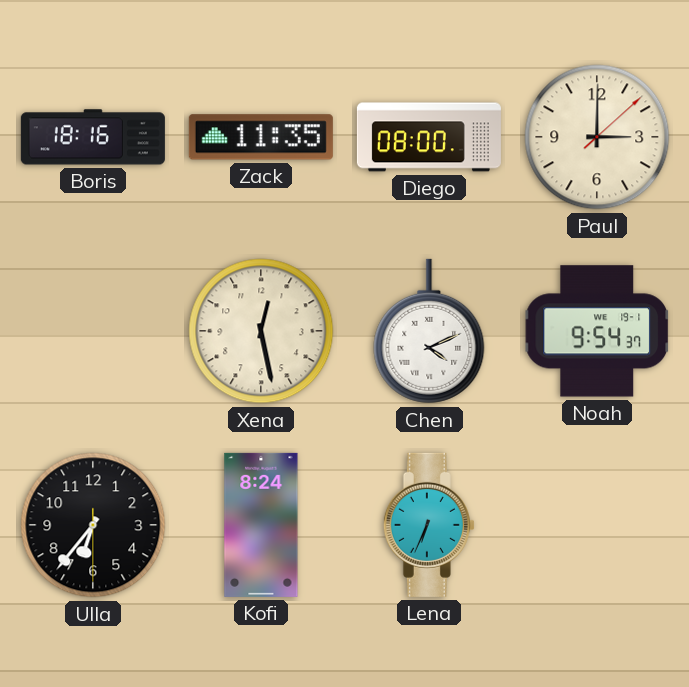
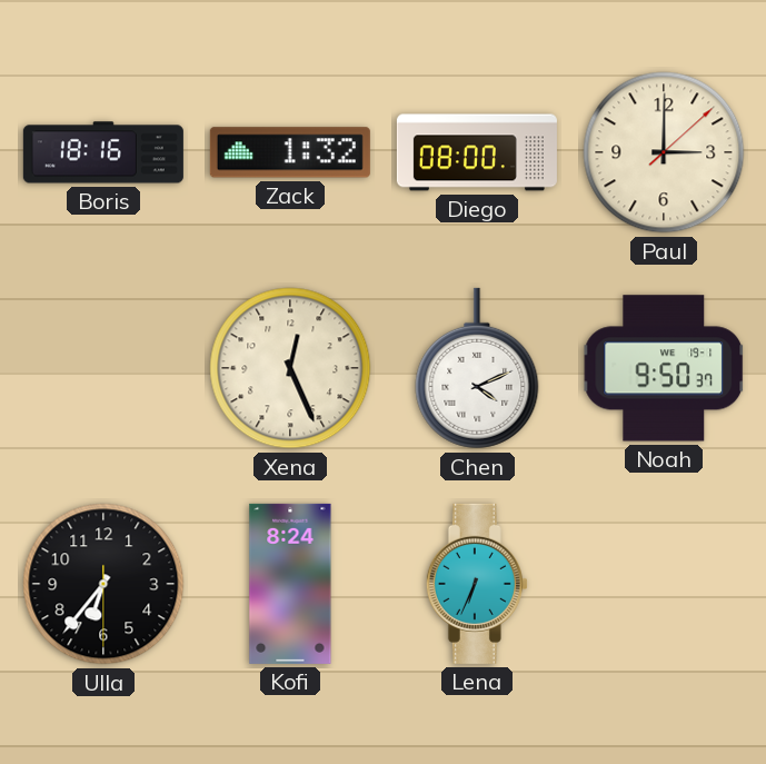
Zack: 11:35 -> 1:32 (290, 152)
Xena: 12:28 -> 12:26 (290, 368)
Noah: 9:54 -> 9:50 (664, 368)
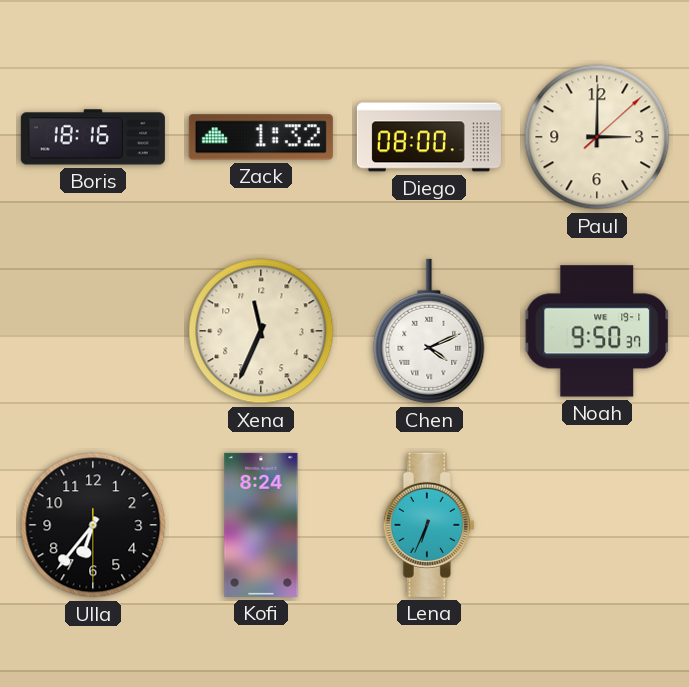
Xena: 12:26 -> 11:34 (261, 331)
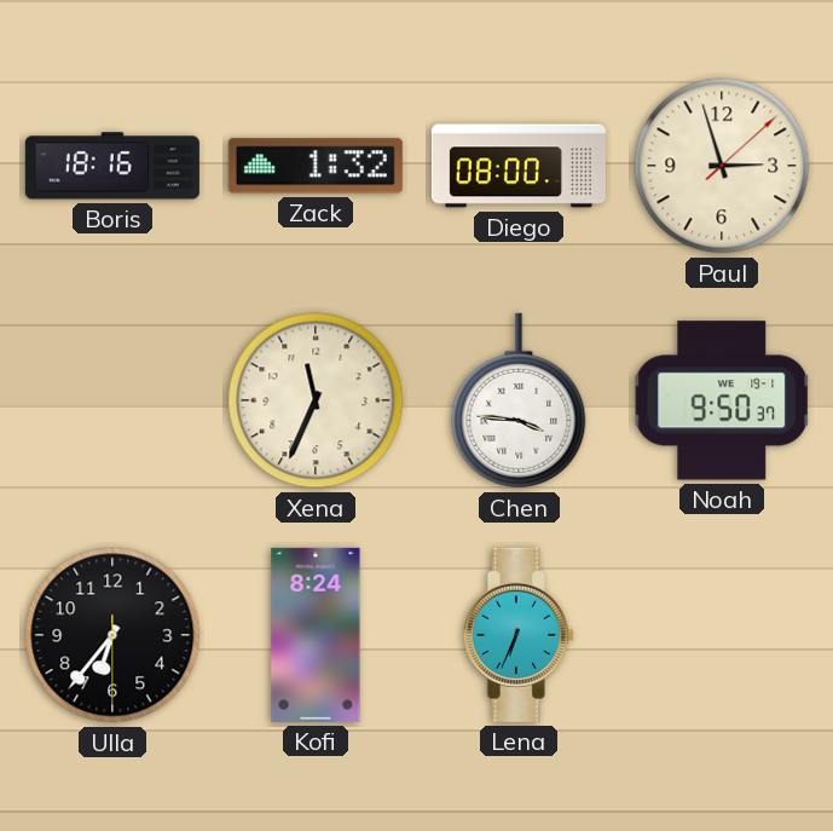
Paul: 3:00 -> 2:57 (722, 166)
Chen: 4:11 -> 3:46 (519, 400)
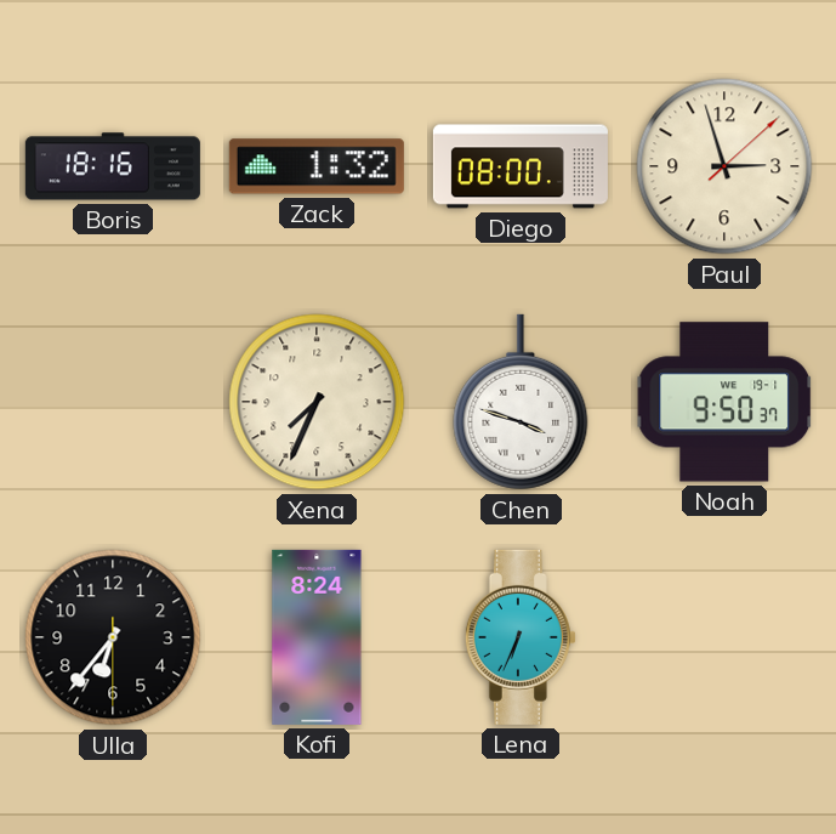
Xena: 11:34 -> 7:34 (317, 402)
Chen: 3:46 -> 3:48 (521, 402)
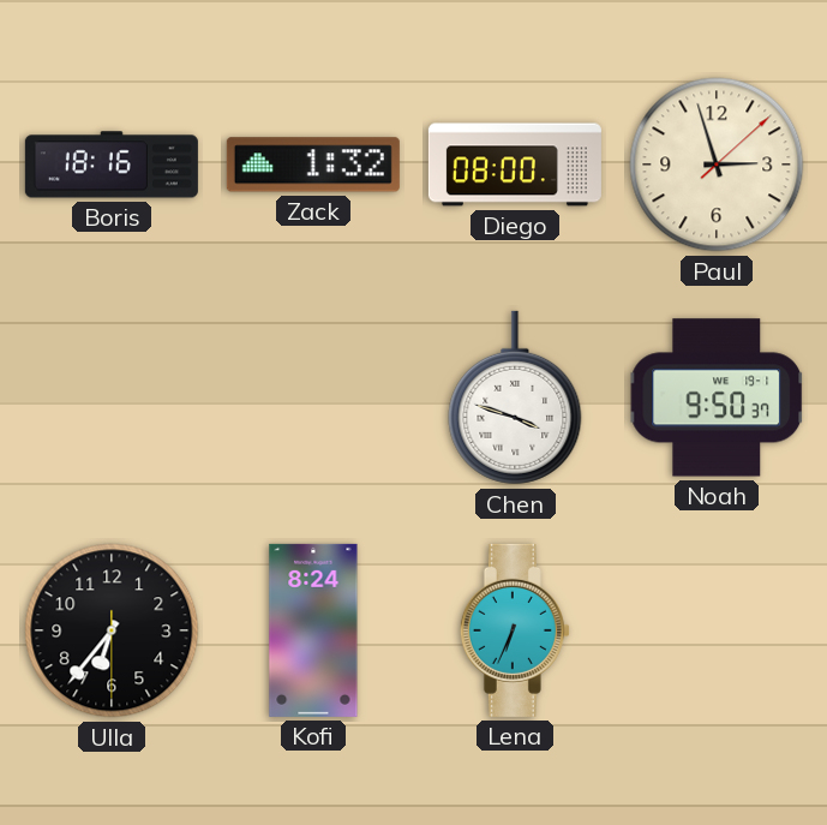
Xena: 7:34 -> none (317, 402)
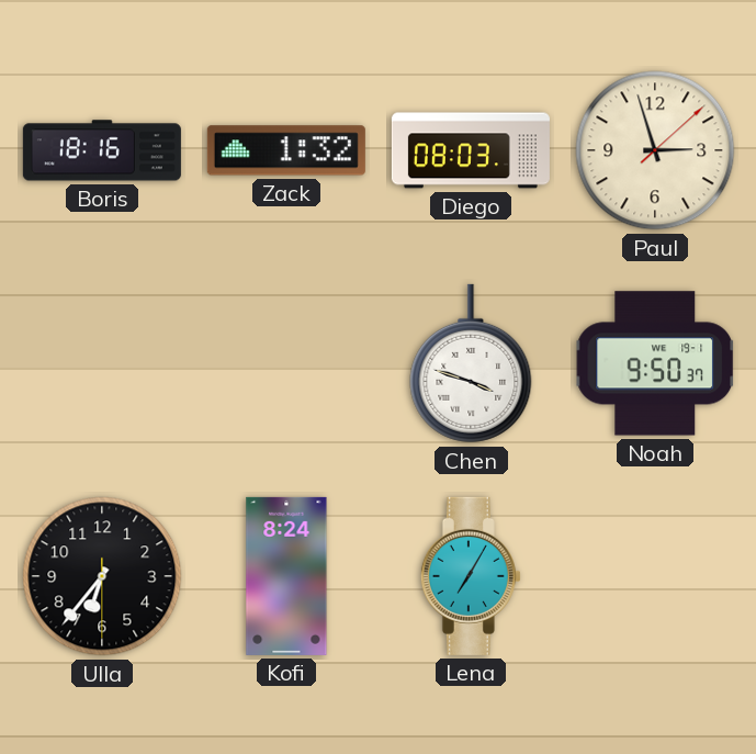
Diego: 08:00 -> 08:03 (471, 150)
Lena: 6:34 -> 7:05 (471, 576)
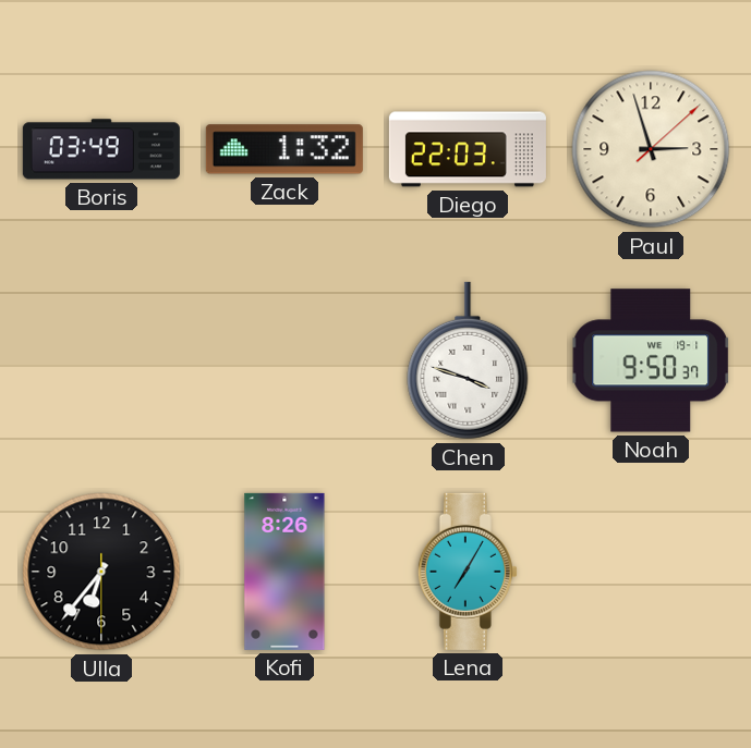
Boris: 18:16 -> 03:49 (101, 149)
Diego: 08:03 -> 22:03 (468, 149)
Kofi: 8:24 -> 8:26 (284, 572)
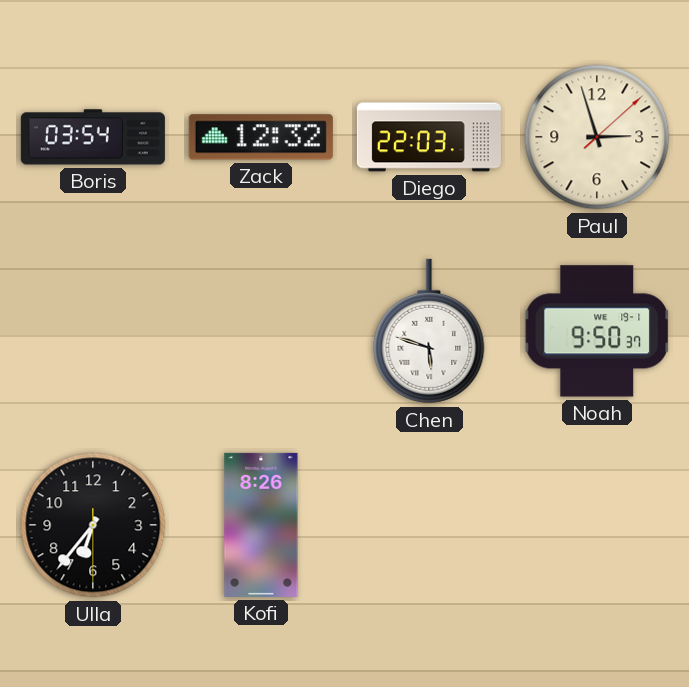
Boris: 03:49 -> 03:54 (93, 137)
Zack: 1:32 -> 12:32 (261, 137)
Chen: 3:48 -> 5:48 (429, 331)
Lena: 7:05 -> none (468, 572)
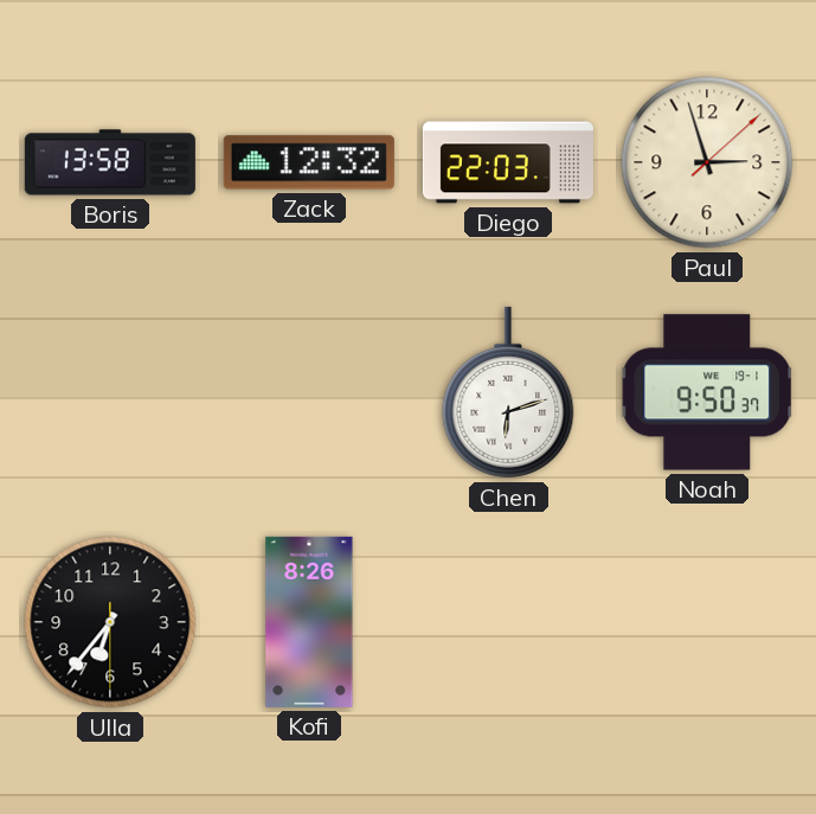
Boris: 03:54 -> 13:58 (110, 162)
Chen: 5:48 -> 6:12 (508, 392)
